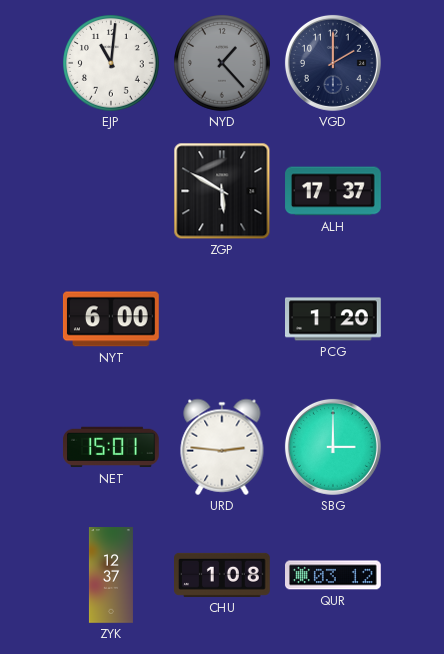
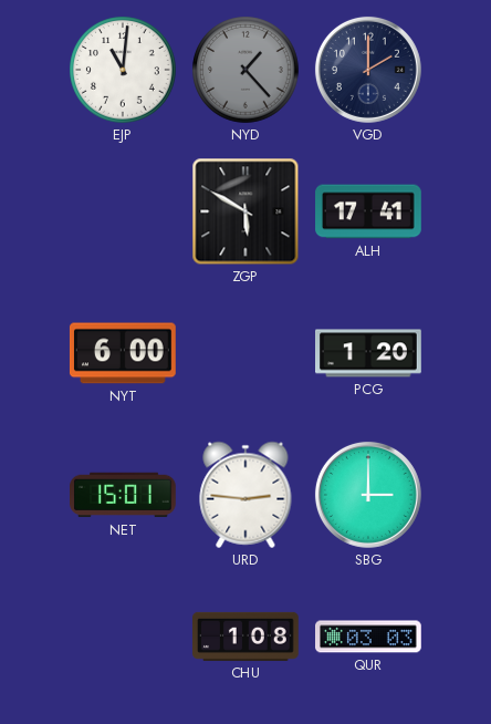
ALH: 17:37 -> 17:41 (368, 211)
ZYK: 12:37 -> none (111, 575)
QUR: 03:12 -> 03:03 (369, 637)
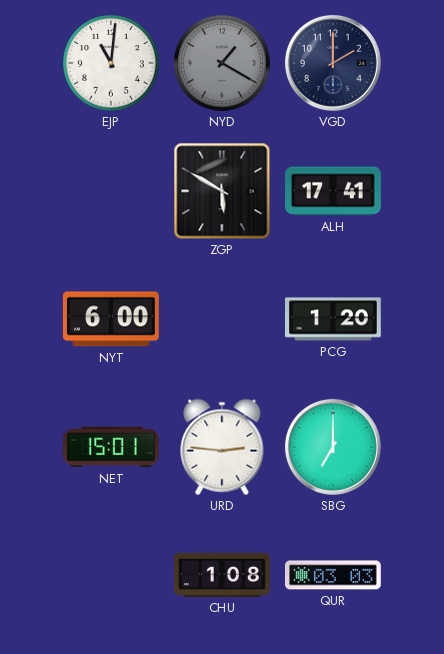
NYD: 1:23 -> 1:20 (222, 63)
SBG: 3:00 -> 7:00 (333, 447)
